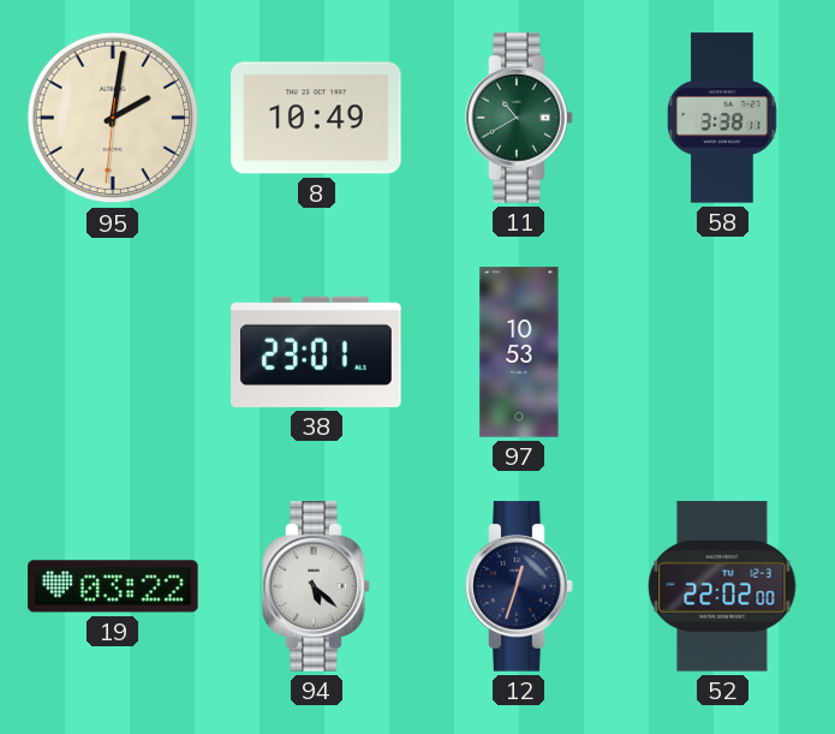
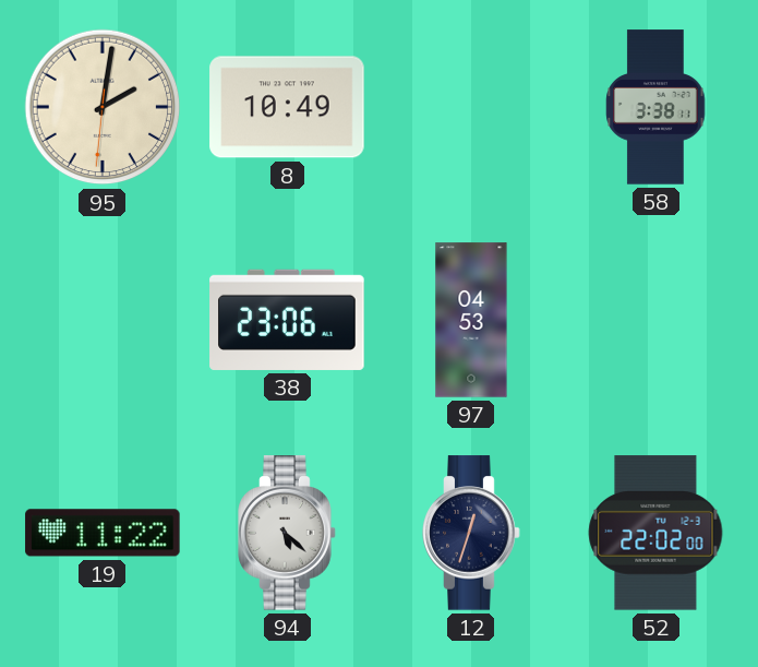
11: 10:40 -> none (519, 118)
38: 23:01 -> 23:06 (287, 320)
97: 10:53 -> 04:53 (471, 320)
19: 03:22 -> 11:22 (103, 533)
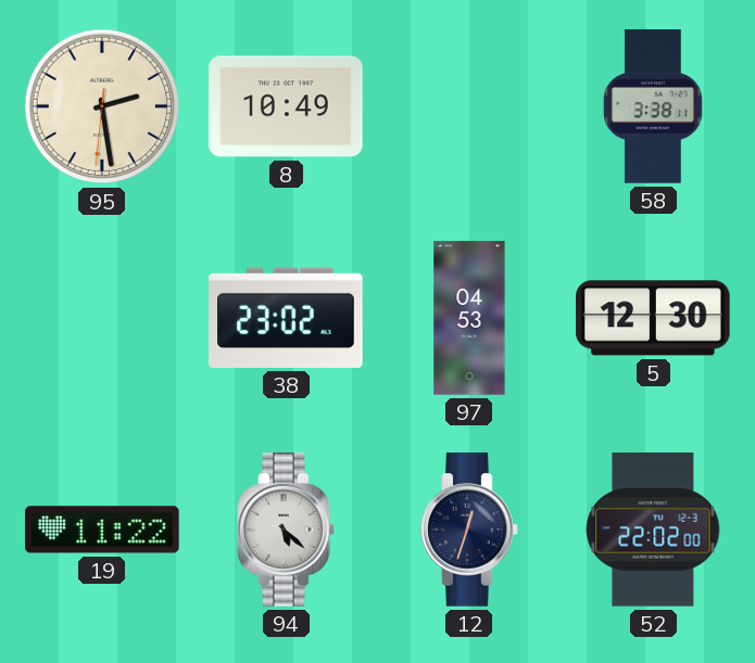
95: 2:01 -> 2:28 (102, 106)
38: 23:06 -> 23:02 (286, 318)
5: none -> 12:30 (653, 318)
